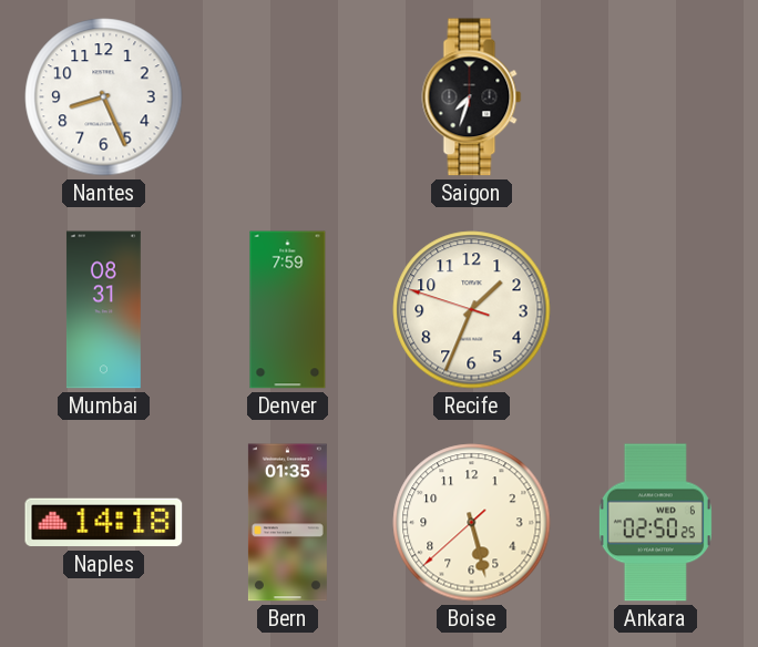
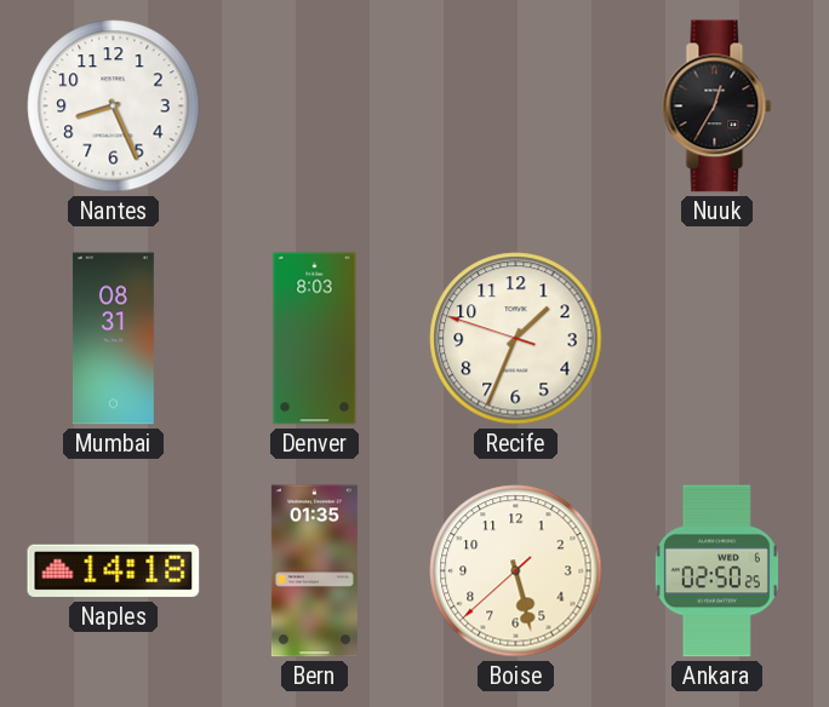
Saigon: 7:33 -> none (472, 97)
Nuuk: none -> 12:35 (717, 107)
Denver: 7:59 -> 8:03 (315, 339)
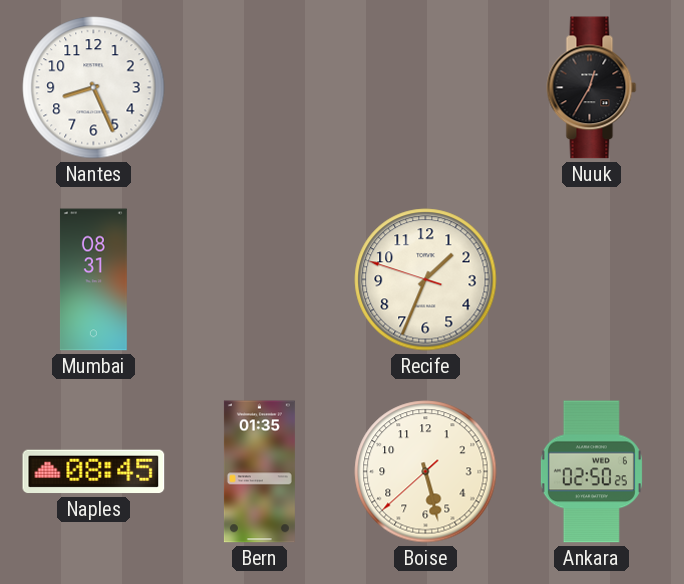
Denver: 8:03 -> none (315, 339)
Naples: 14:18 -> 08:45 (94, 472)
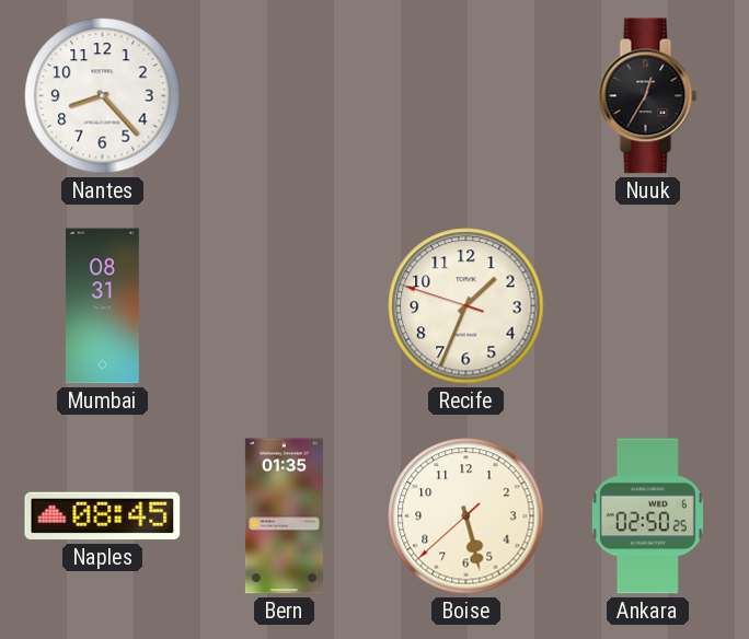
Nantes: 8:26 -> 8:23 (103, 96)
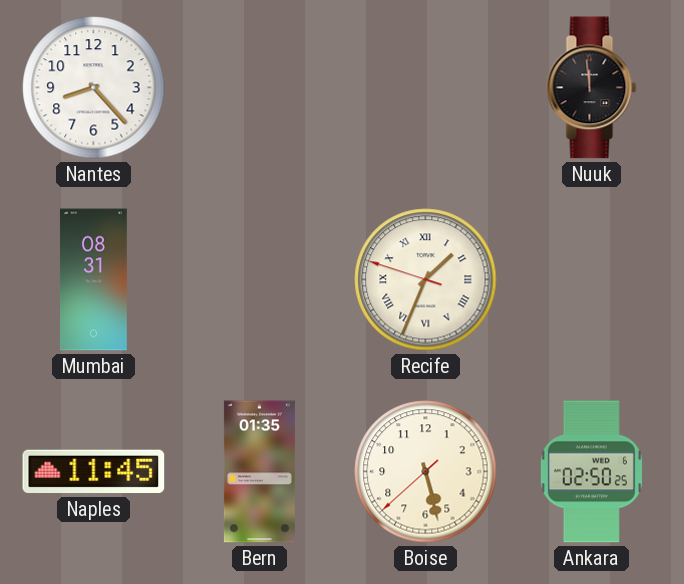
Nuuk: 12:35 -> 11:59 (592, 88)
Recife numerals: Arabic -> Roman (426, 280)
Naples: 08:45 -> 11:45 (94, 472)
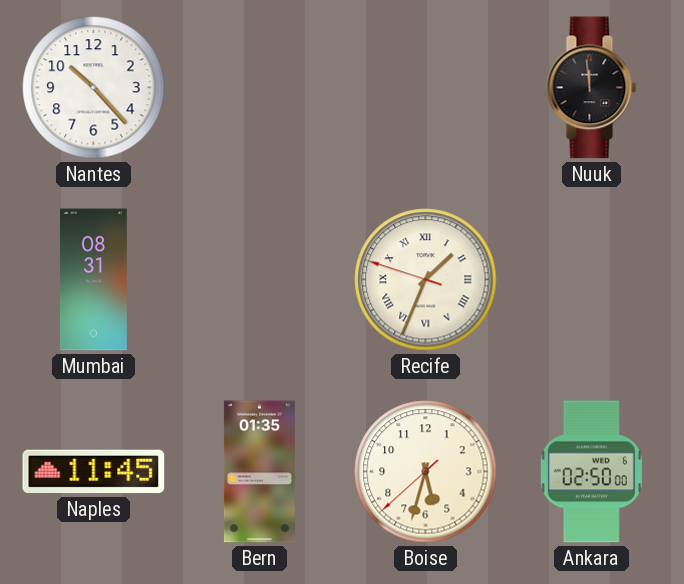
Nantes: 8:23 -> 10:23 (94, 88)
Boise: 5:27 -> 5:32 (426, 472)
Ankara: 02:50:25 -> 02:50:00 (591, 472)
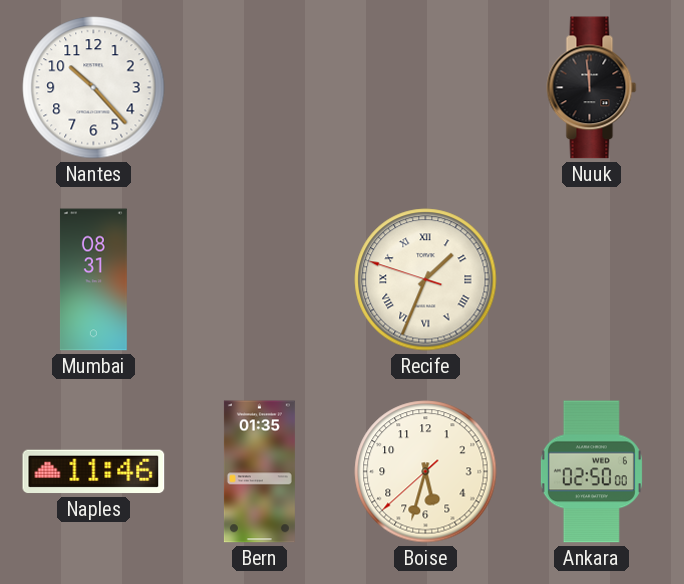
Naples: 11:45 -> 11:46 (94, 472)
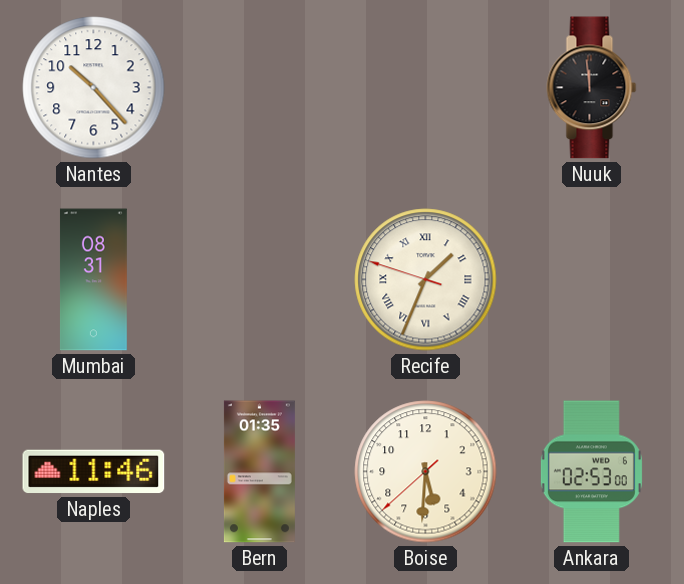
Boise: 5:32 -> 5:30 (426, 472)
Ankara: 02:50 -> 02:53 (591, 472)
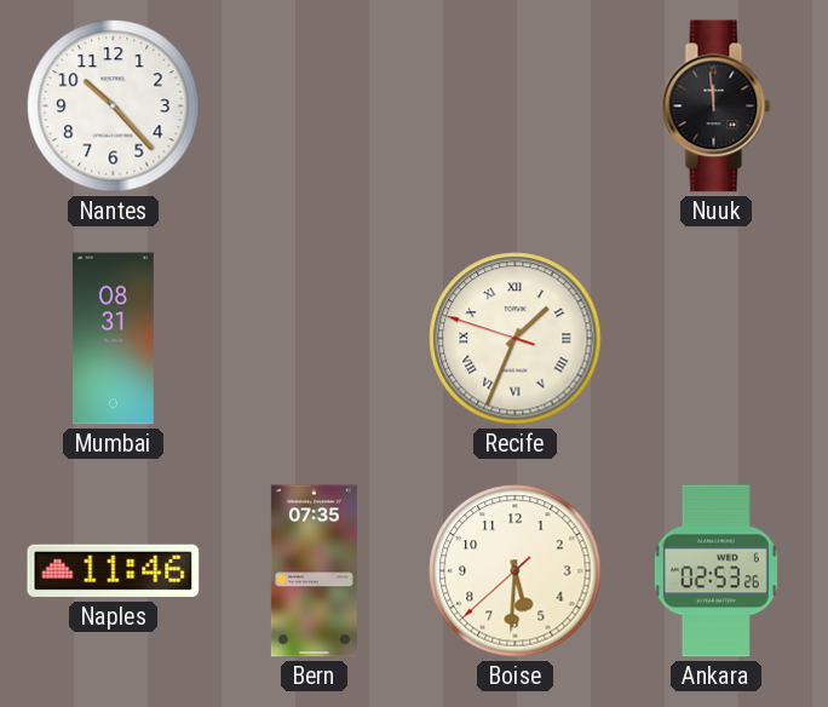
Bern: 01:35 -> 07:35 (314, 571)
Ankara: 02:53:00 -> 02:53:26 (715, 571)
